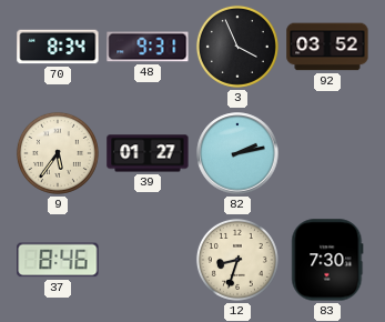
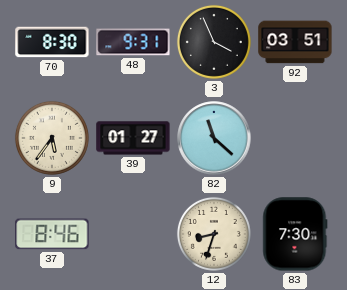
70: 8:34 -> 8:30 (52, 42)
92: 03:52 -> 03:51 (295, 42)
82: 2:13 -> 11:22 (214, 138)
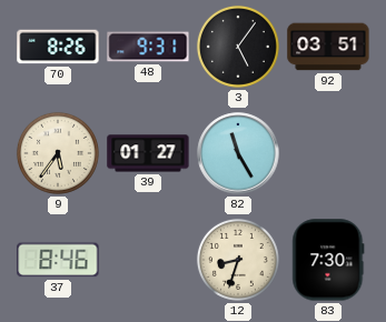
70: 8:30 -> 8:26 (58, 47)
3: 3:56 -> 5:06 (238, 47)
82: 11:22 -> 11:25 (238, 153)
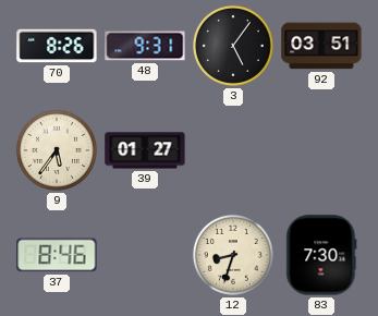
82: 11:25 -> none (238, 153)
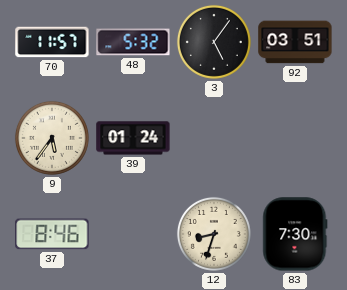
70: 8:26 -> 11:57 (52, 42)
48: 9:31 -> 5:32 (133, 42)
39: 01:27 -> 01:24 (133, 138)
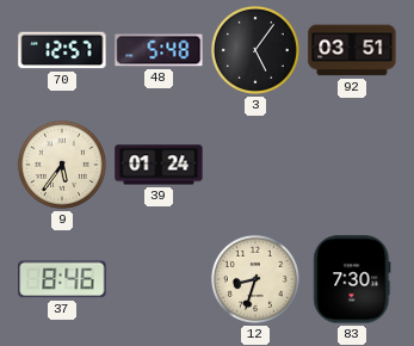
70: 11:57 -> 12:57 (62, 50)
48: 5:32 -> 5:48 (159, 50)
